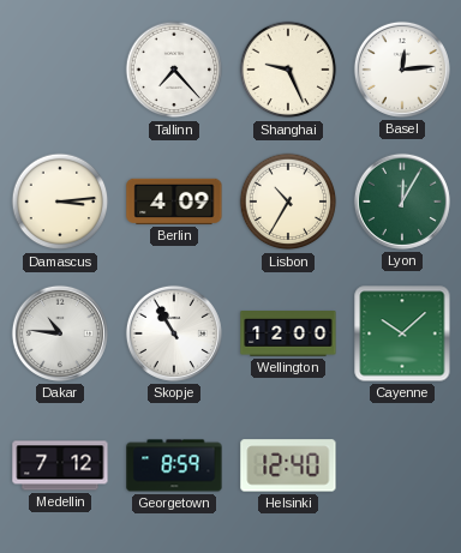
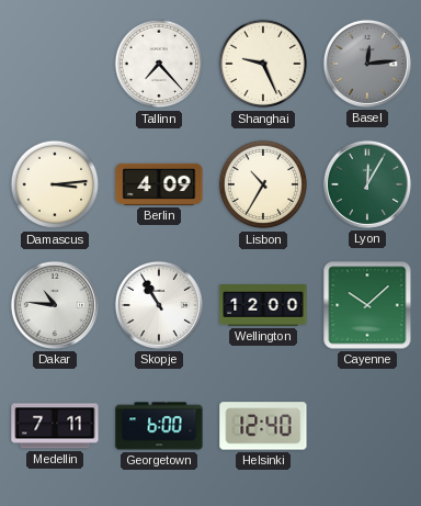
Basel dial: white -> grey (367, 64)
Medellin: 7:12 -> 7:11 (55, 426)
Georgetown: 8:59 -> 6:00 (159, 426)
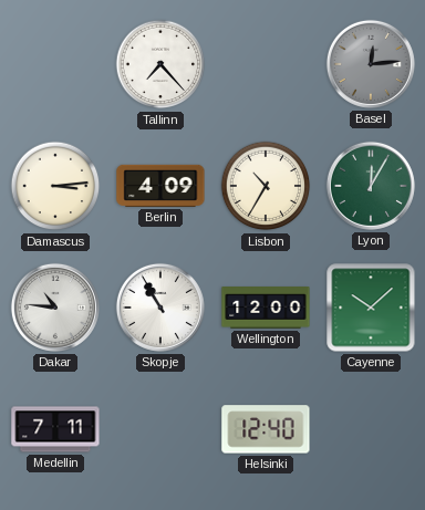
Shanghai: 9:26 -> none (263, 64)
Georgetown: 6:00 -> none (159, 426)
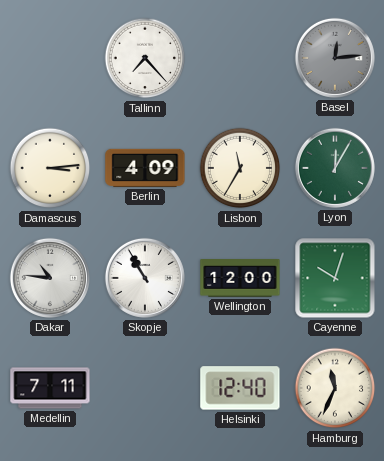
Lisbon: 10:35 -> 11:35 (240, 168)
Cayenne: 10:08 -> 10:03 (335, 278)
Hamburg: none -> 11:34 (335, 388)
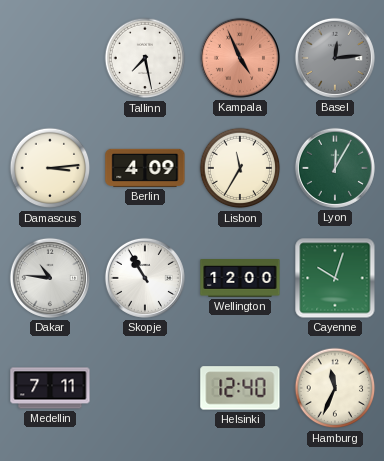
Tallinn: 7:23 -> 7:28 (145, 58)
Kampala: none -> 4:56 (240, 58)
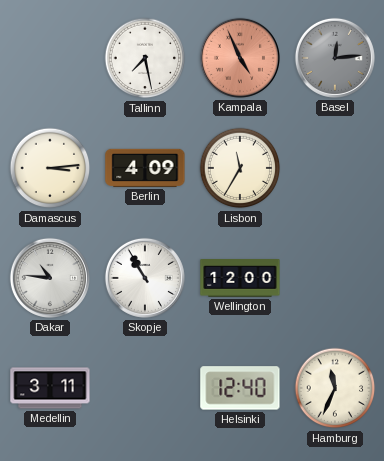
Lyon: 12:05 -> none (335, 168)
Cayenne: 10:03 -> none (335, 278)
Medellin: 7:11 -> 3:11 (50, 388)
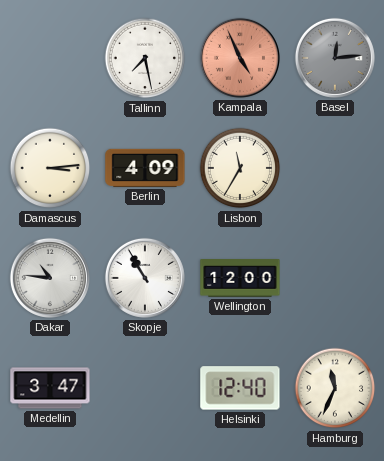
Medellin: 3:11 -> 3:47 (50, 388)
